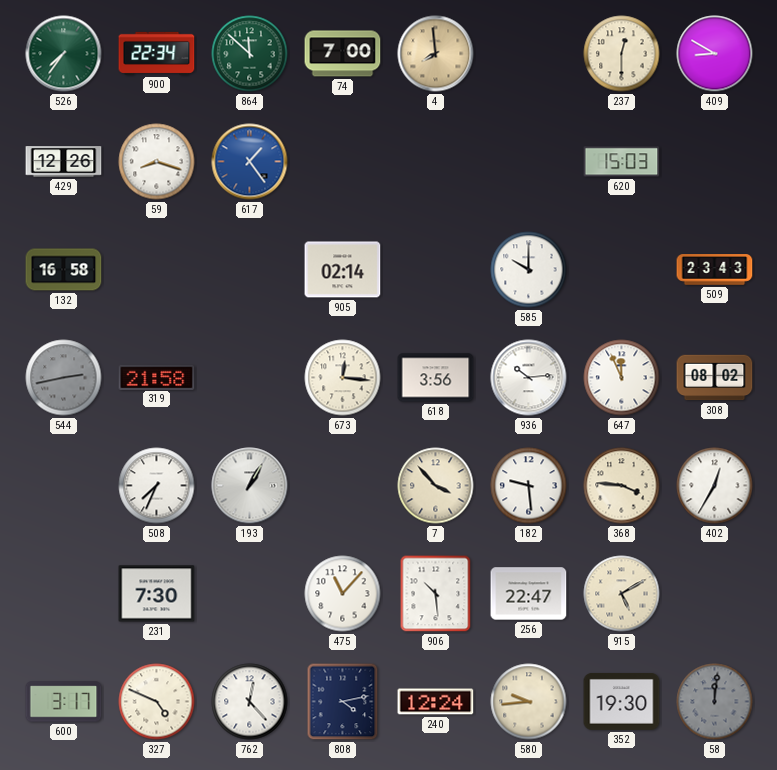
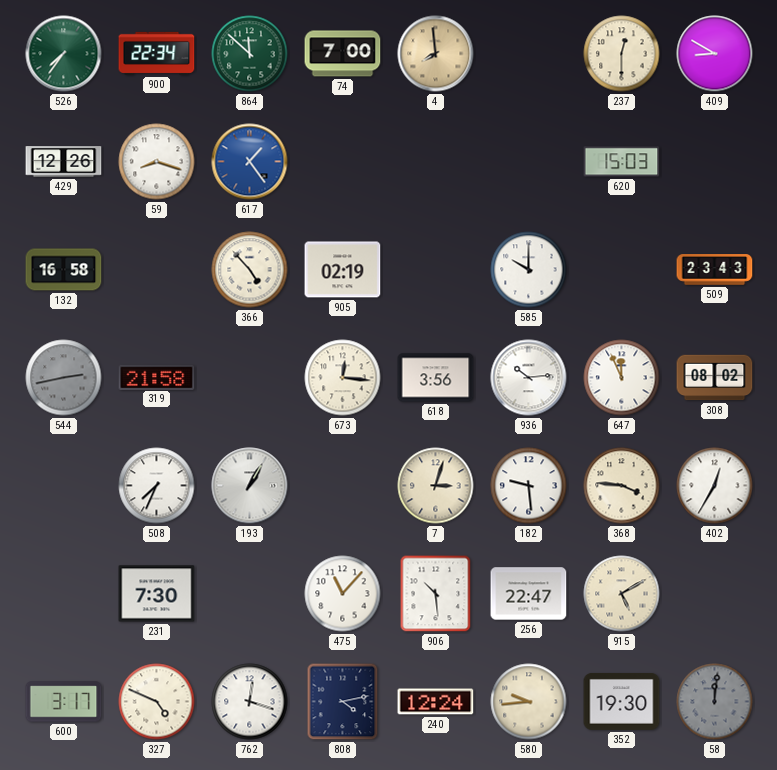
366: none -> 4:53 (250, 270)
905: 02:14 -> 02:19 (343, 270)
7: 3:53 -> 3:03 (436, 486)
762: 12:23 -> 12:18 (250, 702)
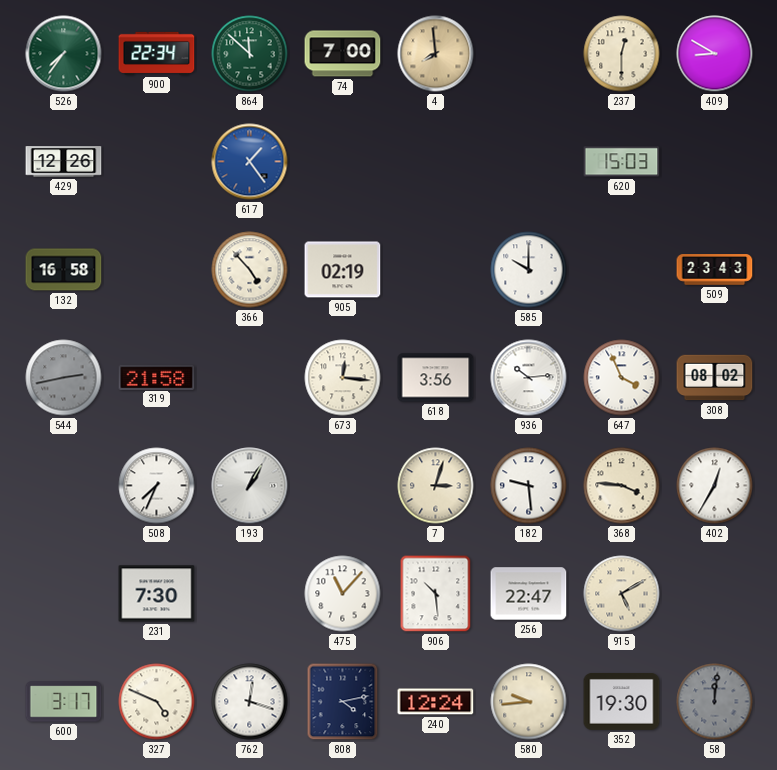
59: 8:18 -> none (157, 162)
647: 11:56 -> 3:56 (622, 378)
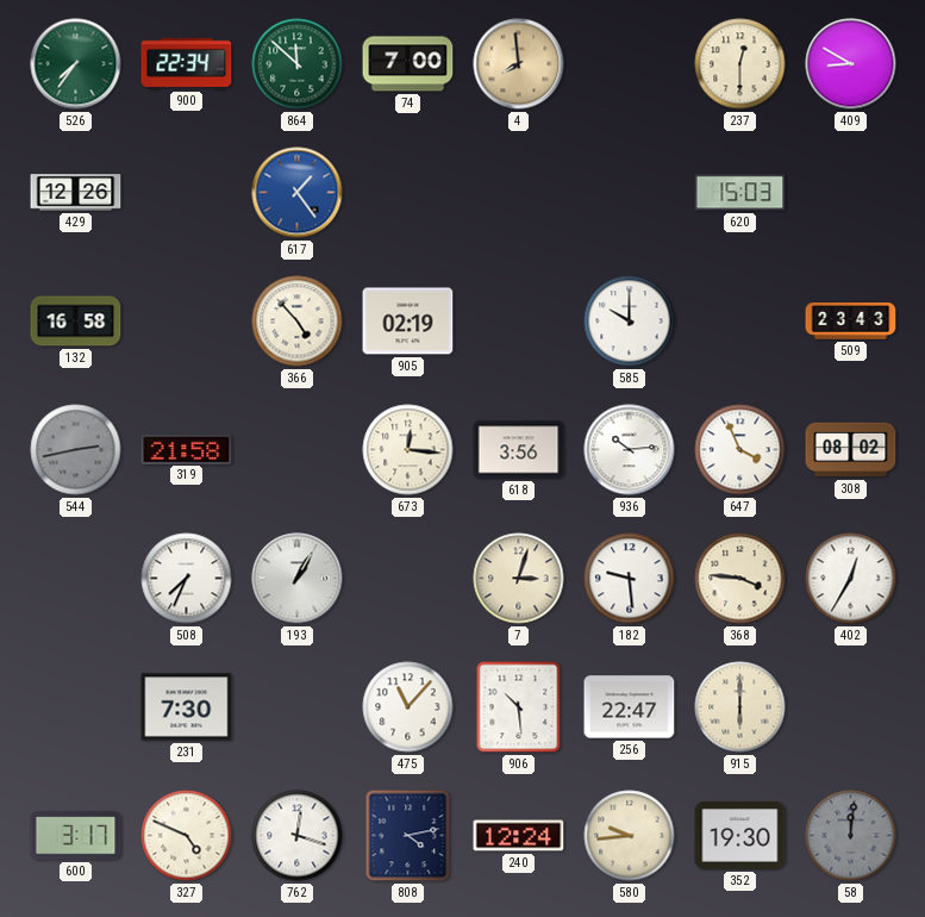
915: 5:10 -> 6:00 (740, 707)
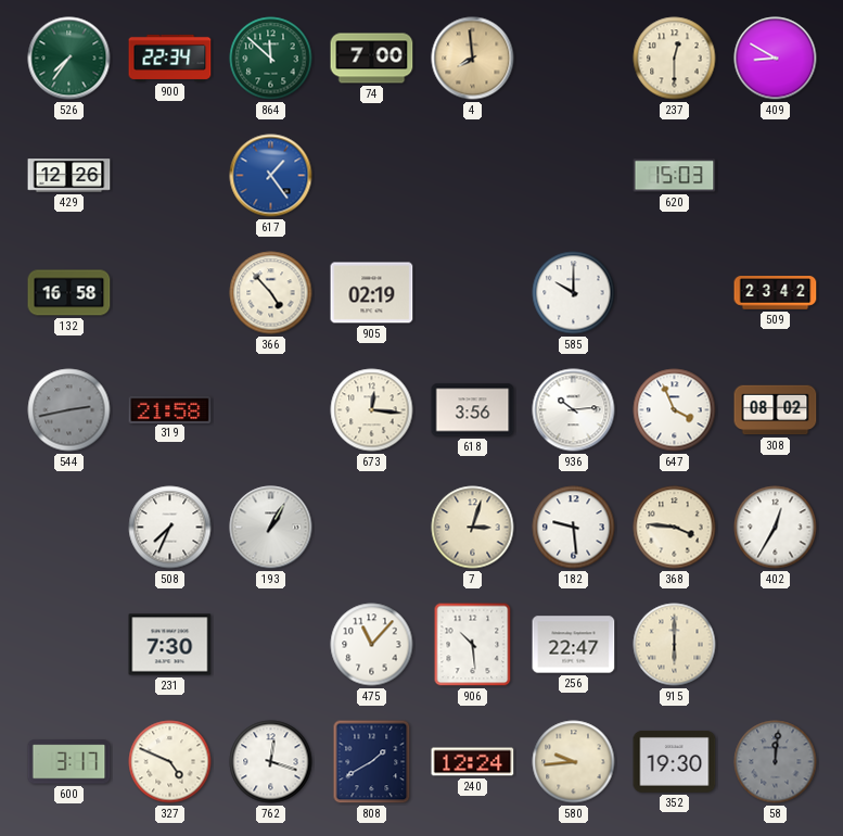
509: 23:43 -> 23:42 (776, 293)
808: 4:13 -> 1:40 (372, 762)
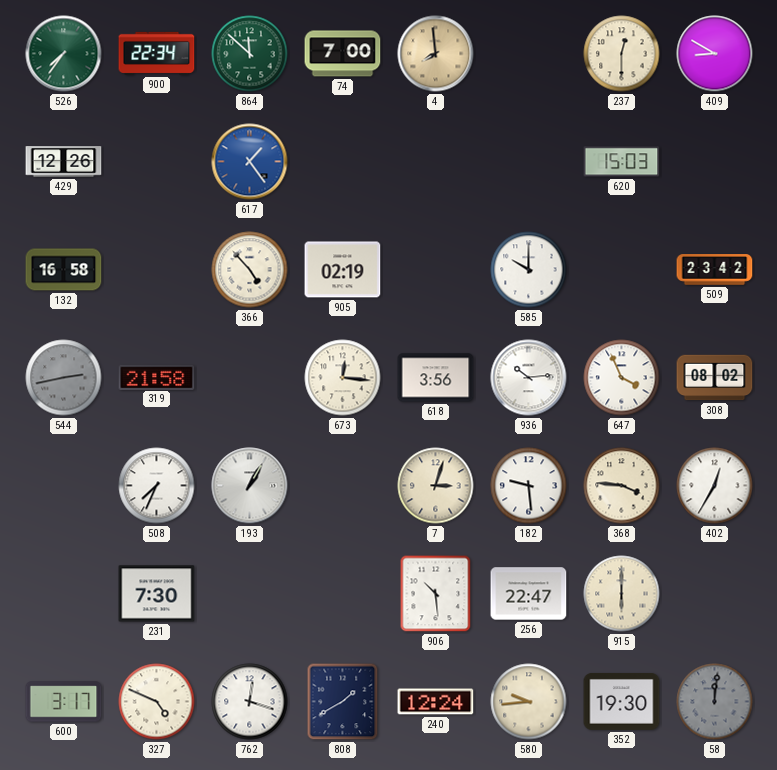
475: 11:07 -> none (372, 645)
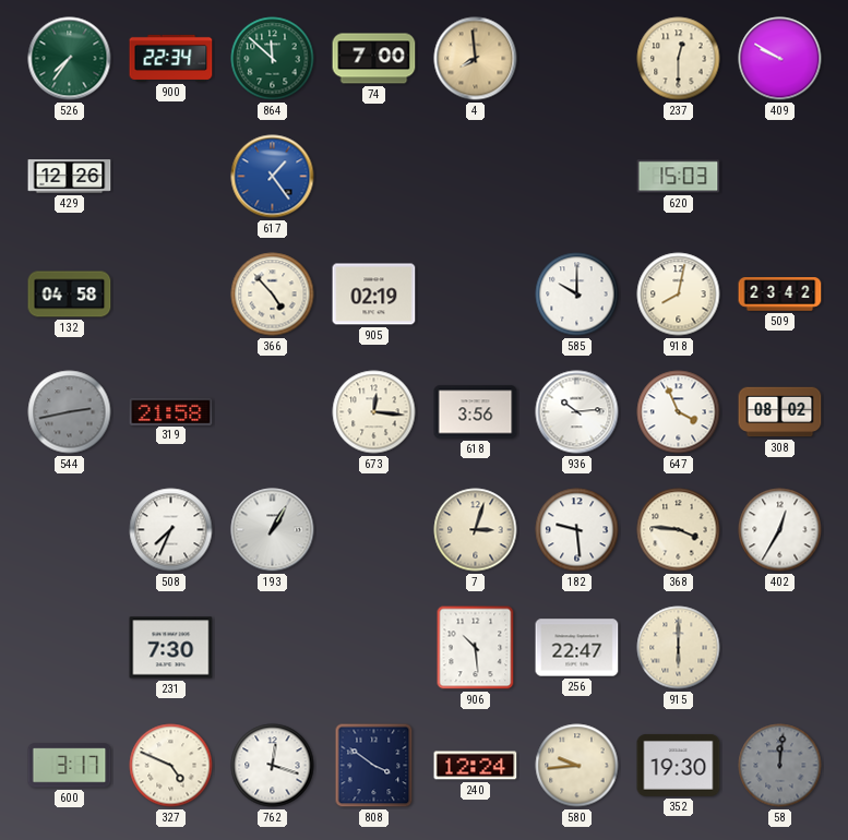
409: 8:50 -> 9:50 (780, 59)
132: 16:58 -> 04:58 (70, 295)
918: none -> 8:02 (679, 295)
808: 1:40 -> 3:51 (374, 766)
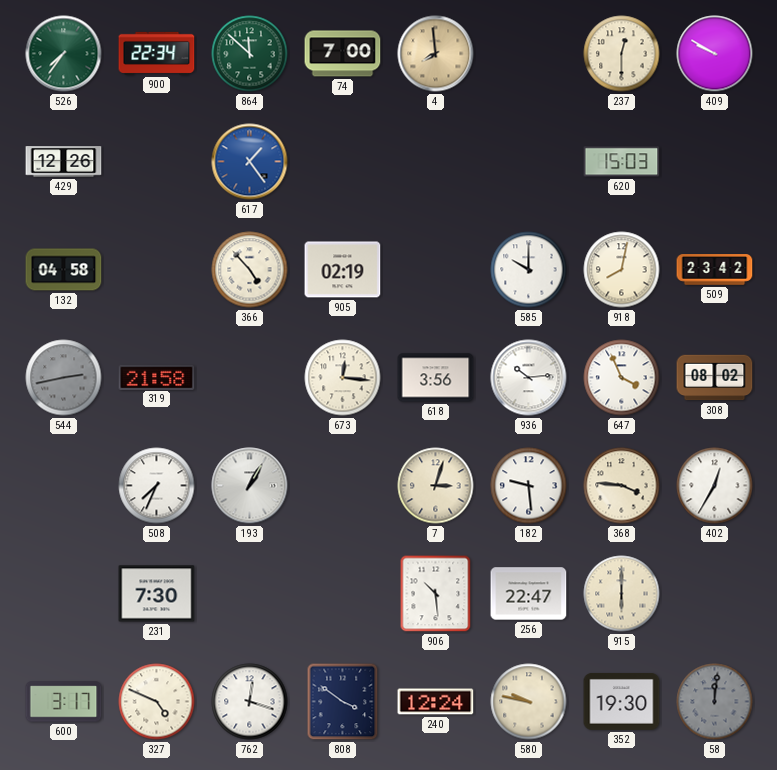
580: 9:44 -> 9:47 (529, 702)
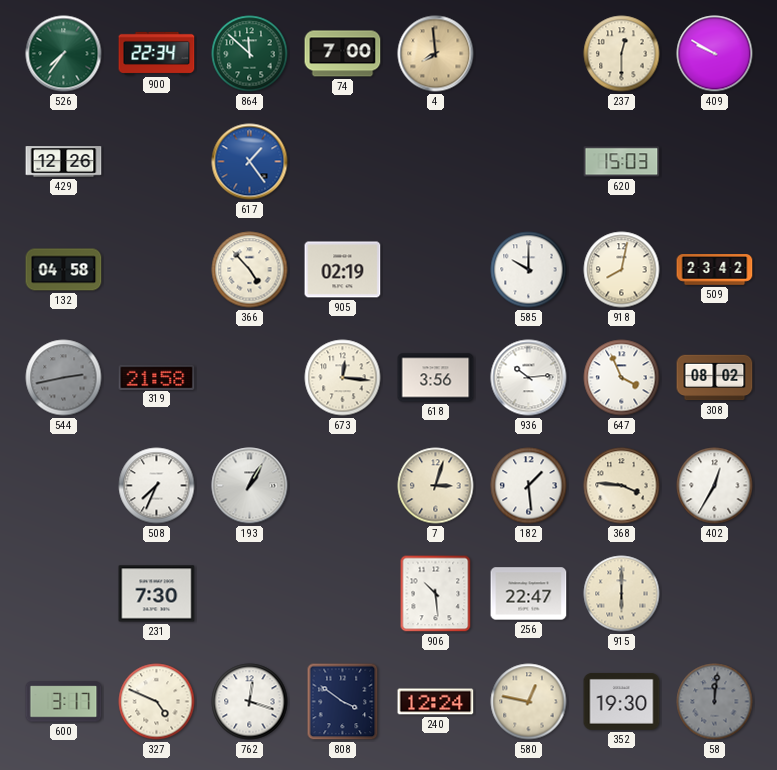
182: 9:29 -> 1:29 (529, 486)
580: 9:47 -> 12:47 (529, 702)
